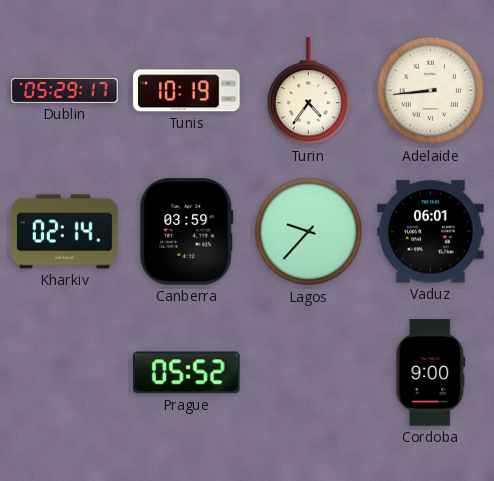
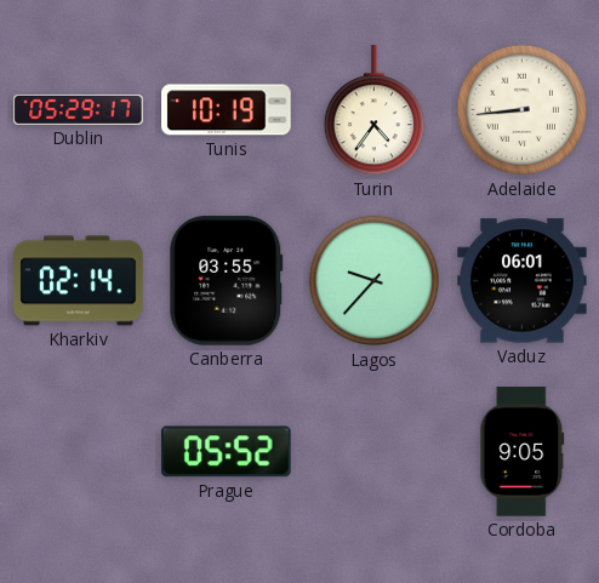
Canberra: 03:59 -> 03:55 (227, 281)
Cordoba: 9:00 -> 9:05 (523, 452)
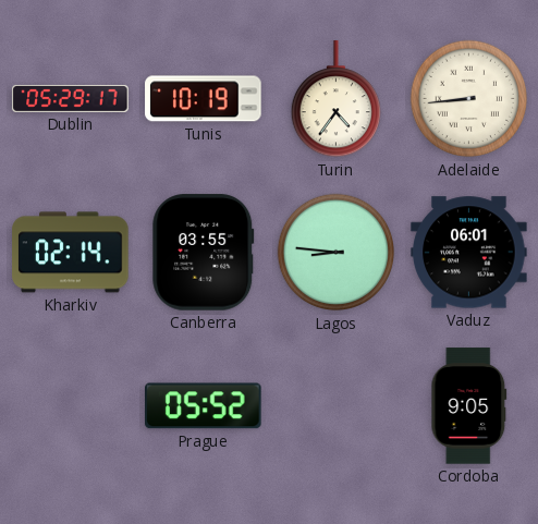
Lagos: 9:37 -> 8:46 (337, 253)
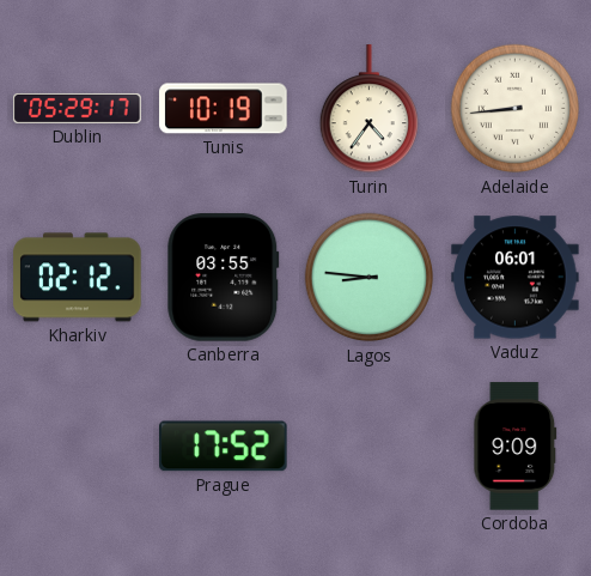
Kharkiv: 02:14 -> 02:12 (78, 278)
Prague: 05:52 -> 17:52 (224, 447)
Cordoba: 9:05 -> 9:09 (516, 447)
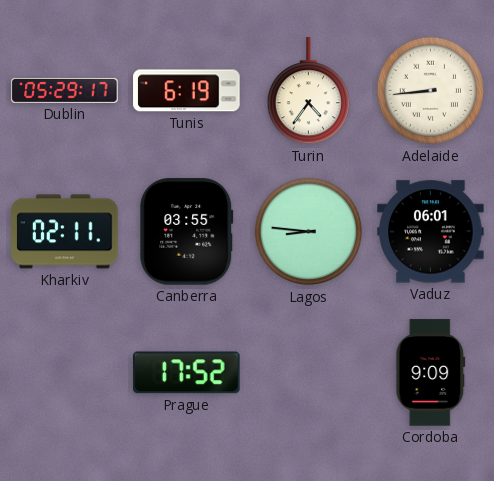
Tunis: 10:19 -> 6:19 (187, 91)
Kharkiv: 02:12 -> 02:11 (65, 232)
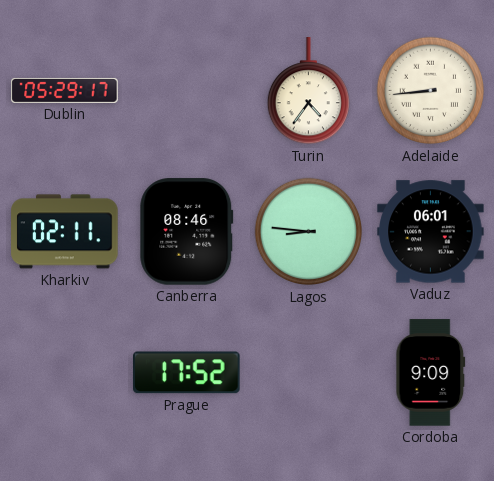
Tunis: 6:19 -> none (187, 91)
Canberra: 03:55 -> 08:46 (187, 232)
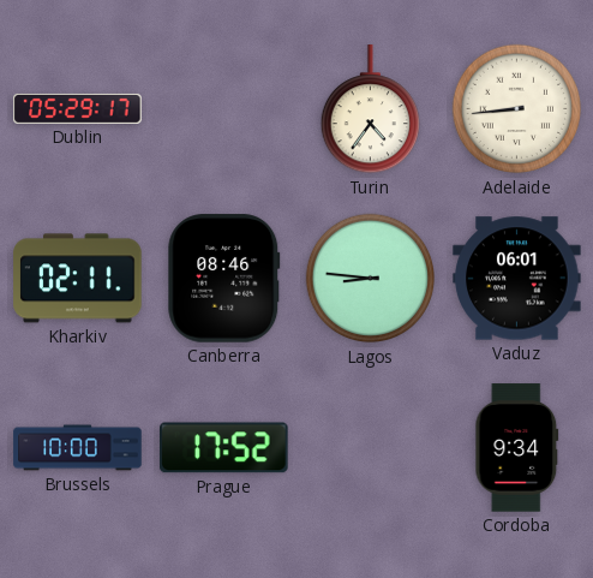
Brussels: none -> 10:00 (78, 448)
Cordoba: 9:09 -> 9:34 (517, 448)
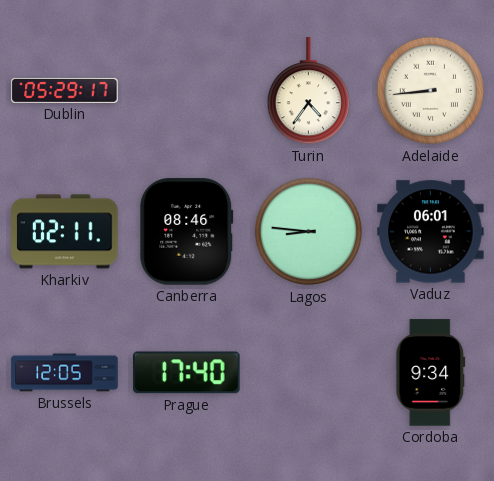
Brussels: 10:00 -> 12:05 (65, 373)
Prague: 17:52 -> 17:40 (187, 373)
